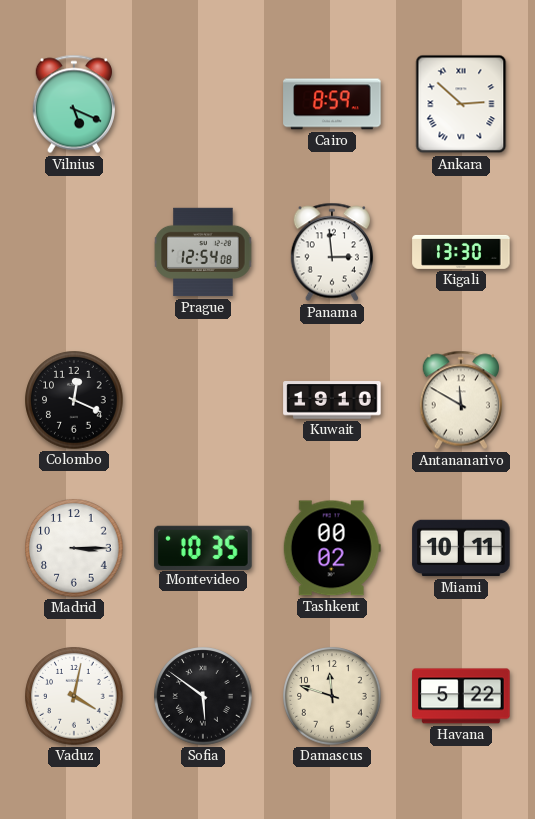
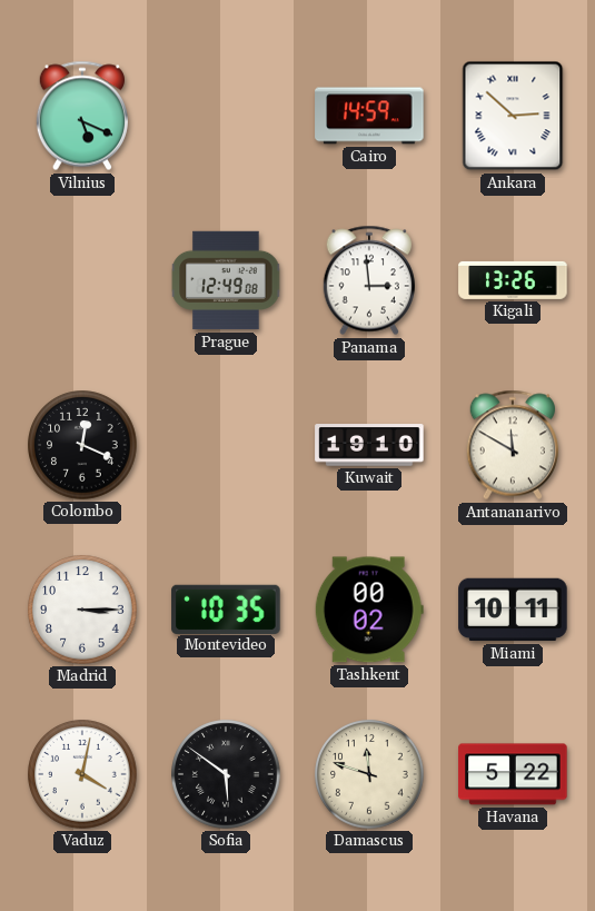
Cairo: 8:59 -> 14:59 (369, 116)
Prague: 12:54 -> 12:49 (226, 280)
Kigali: 13:30 -> 13:26 (513, 280)
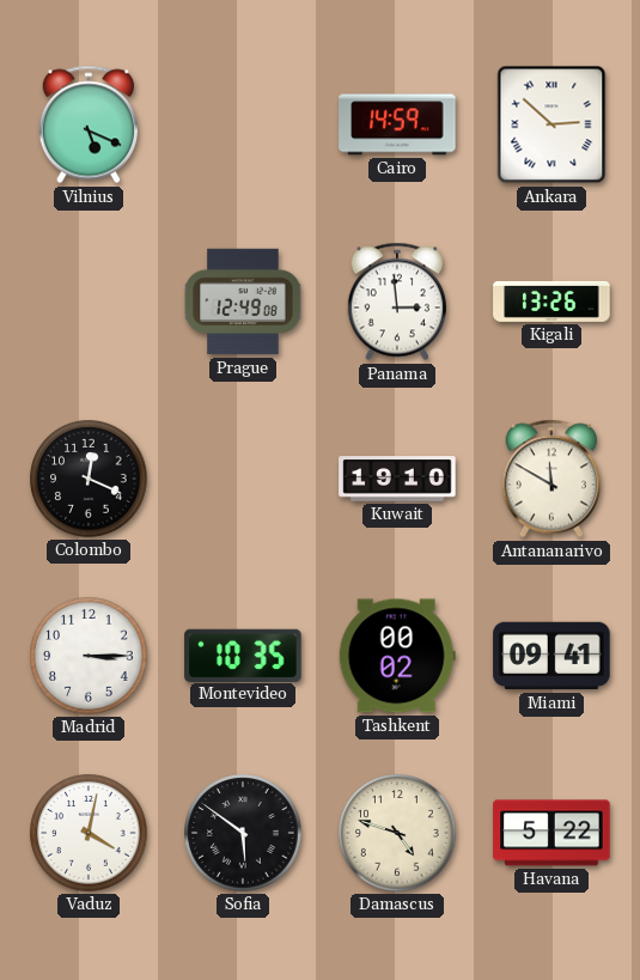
Miami: 10:11 -> 09:41 (551, 656)
Damascus: 11:48 -> 4:48 (397, 833)
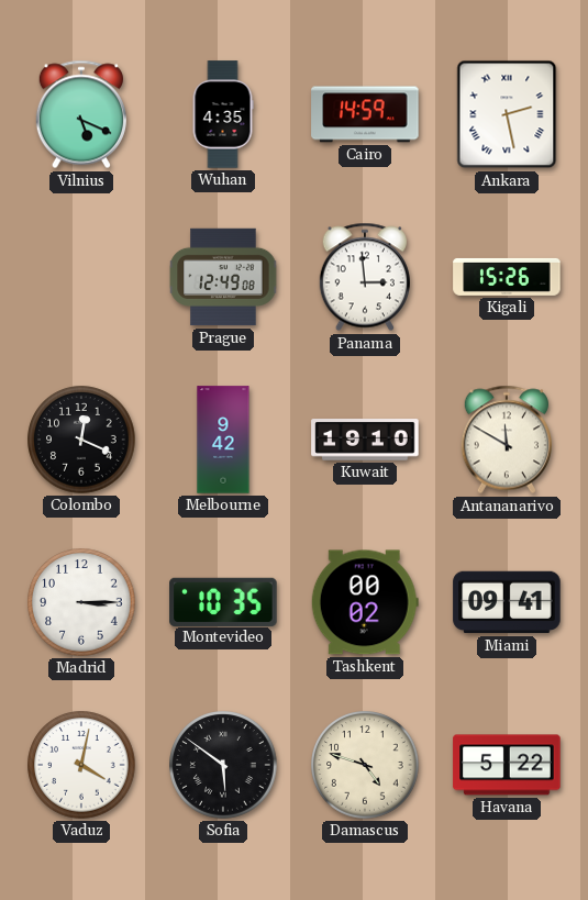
Wuhan: none -> 4:35 (223, 114)
Ankara: 2:52 -> 2:28 (507, 114)
Kigali: 13:26 -> 15:26 (507, 277)
Melbourne: none -> 9:42 (223, 440)
